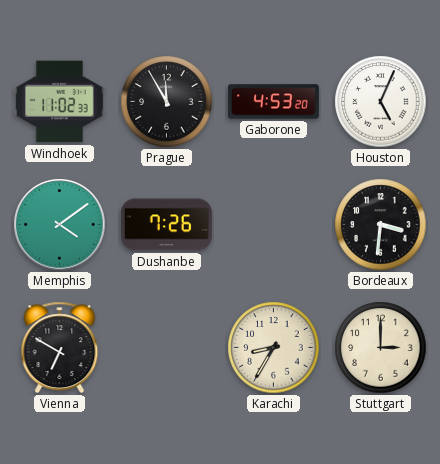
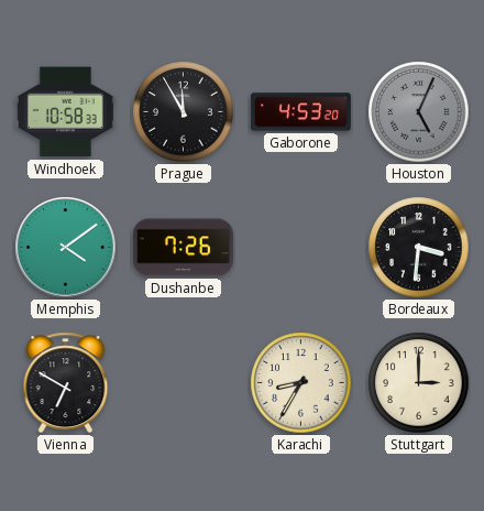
Windhoek: 11:02 -> 10:58 (65, 112)
Houston dial: white -> grey (419, 112)
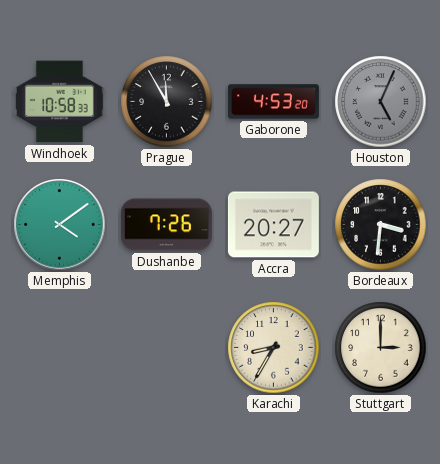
Accra: none -> 20:27 (273, 225)
Vienna: 6:50 -> none (66, 383)
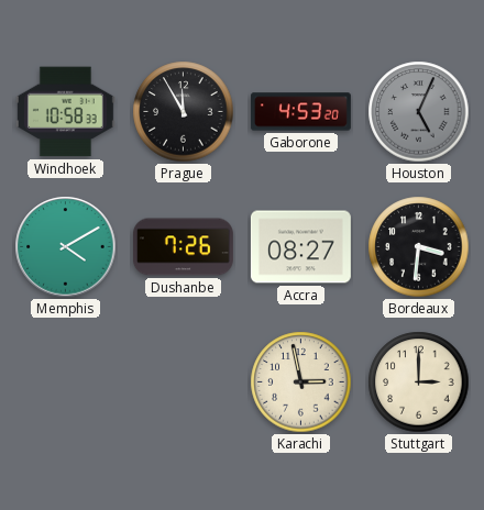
Memphis: 4:09 -> 4:10 (66, 247)
Accra: 20:27 -> 08:27 (300, 247)
Karachi: 8:35 -> 2:58 (301, 382)
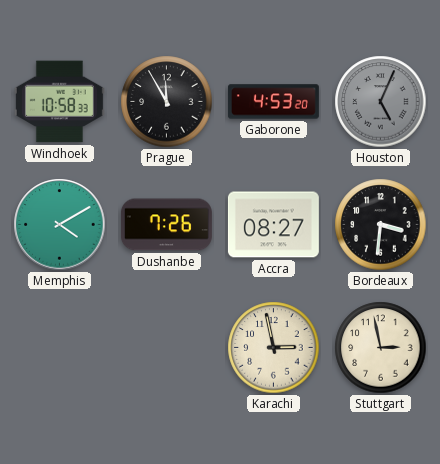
Stuttgart: 3:00 -> 2:58 (381, 348)
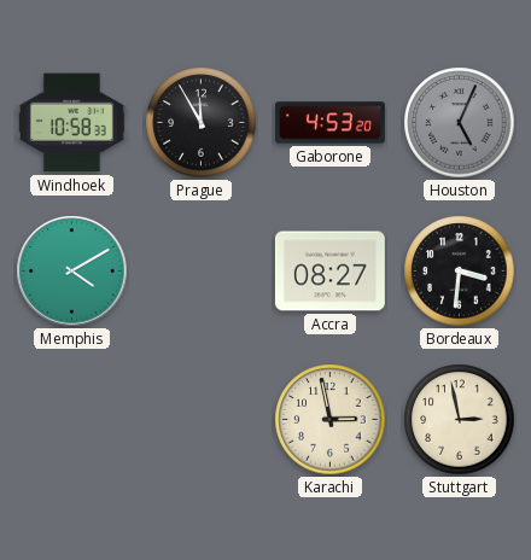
Dushanbe: 7:26 -> none (166, 225)
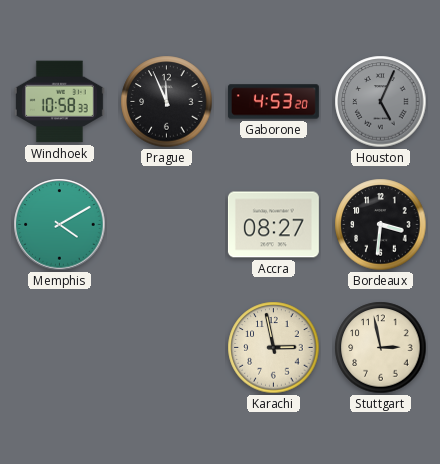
Prague: 11:55 -> 11:56 (167, 102)
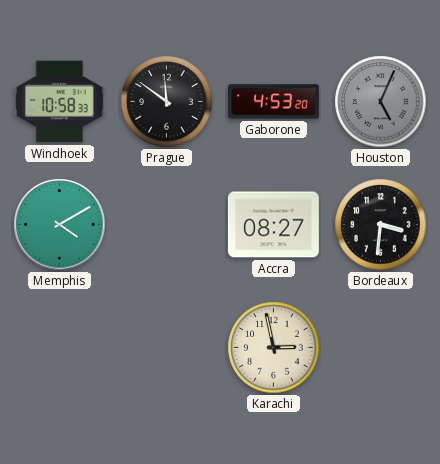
Prague: 11:56 -> 11:51 (167, 102)
Stuttgart: 2:58 -> none (381, 348)
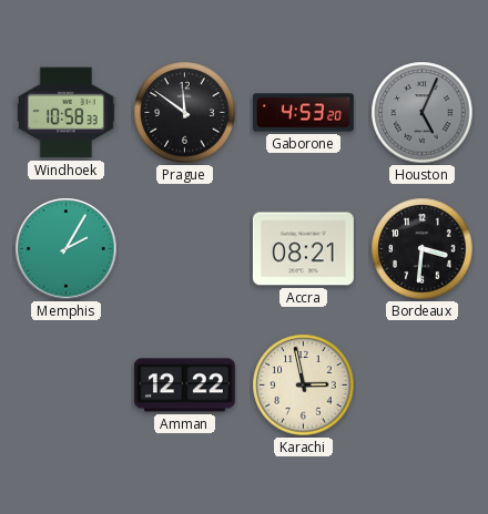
Memphis: 4:10 -> 2:05 (67, 249)
Accra: 08:27 -> 08:21 (303, 249)
Amman: none -> 12:22 (184, 385)
